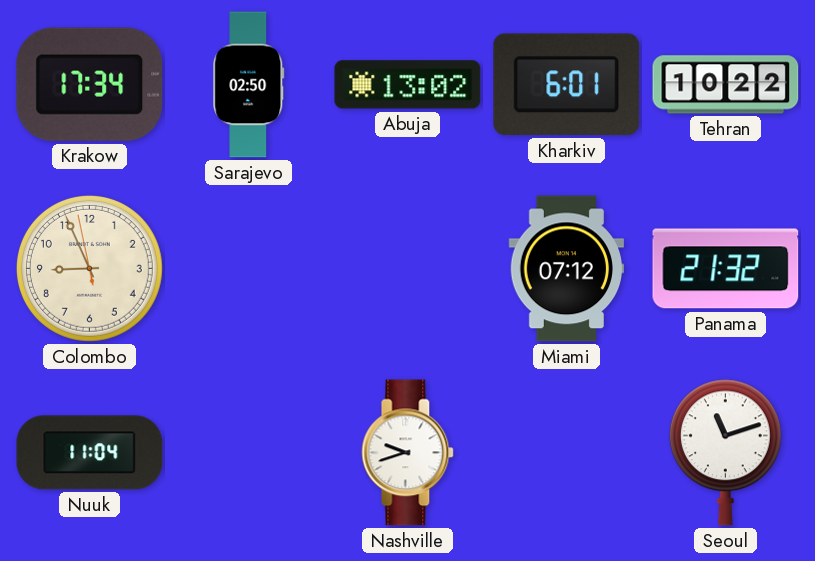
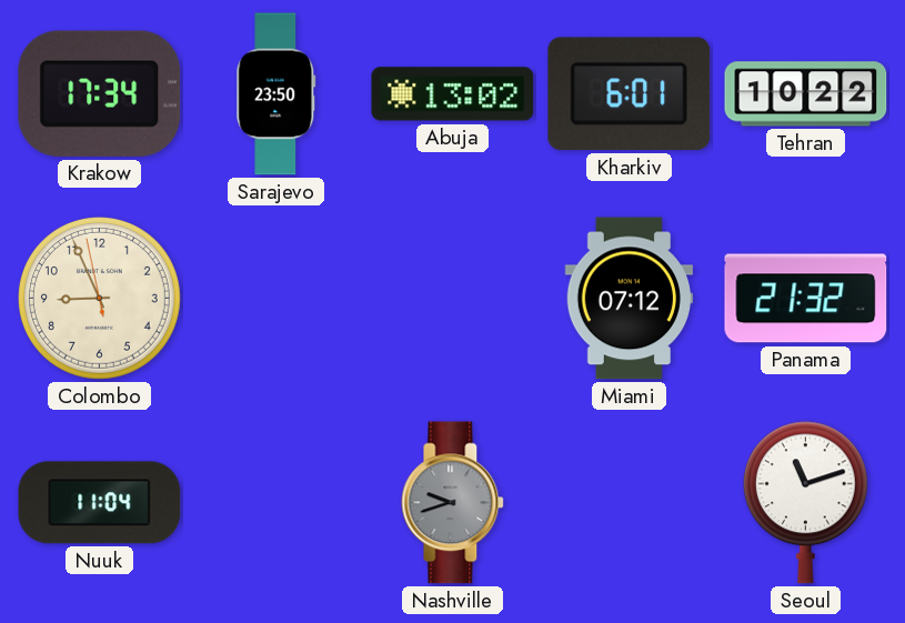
Sarajevo: 02:50 -> 23:50 (276, 94)
Nashville dial: white -> grey (453, 503)
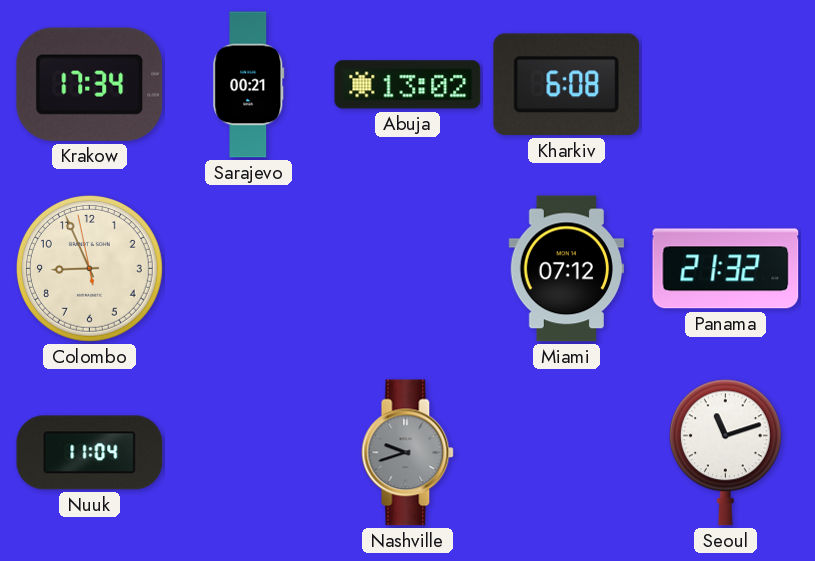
Sarajevo: 23:50 -> 00:21 (249, 85)
Kharkiv: 6:01 -> 6:08 (567, 85)
Tehran: 10:22 -> none (806, 94)
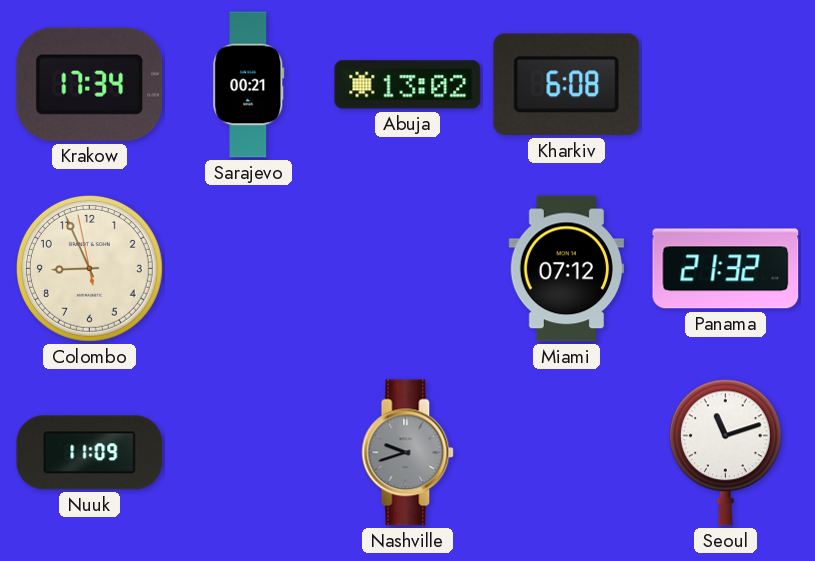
Nuuk: 11:04 -> 11:09 (90, 453)
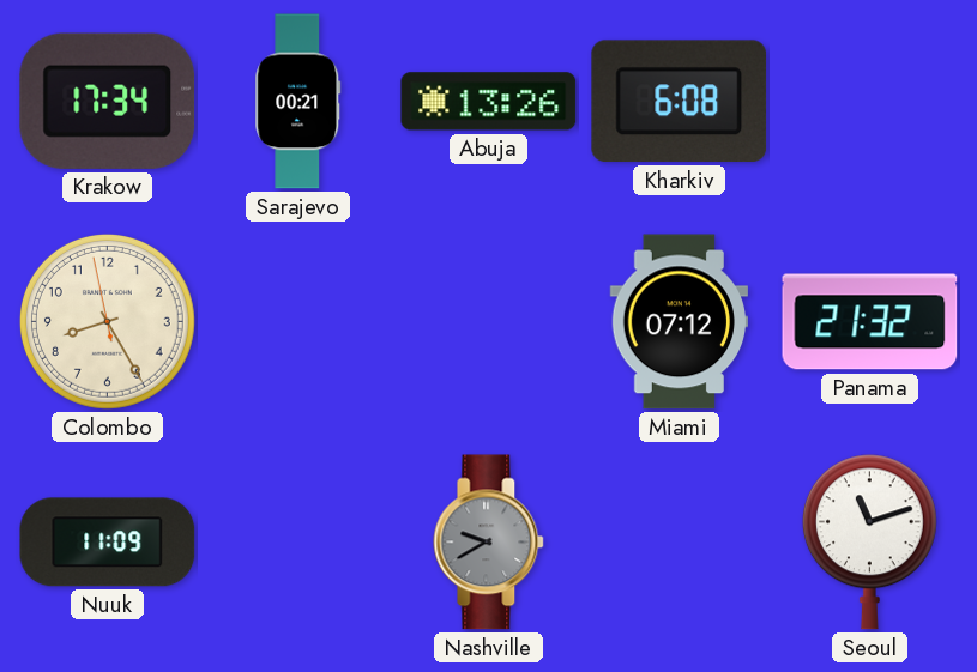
Abuja: 13:02 -> 13:26 (489, 102)
Colombo: 8:55 -> 8:24 (107, 321)
Nashville: 9:42 -> 9:40 (489, 543)
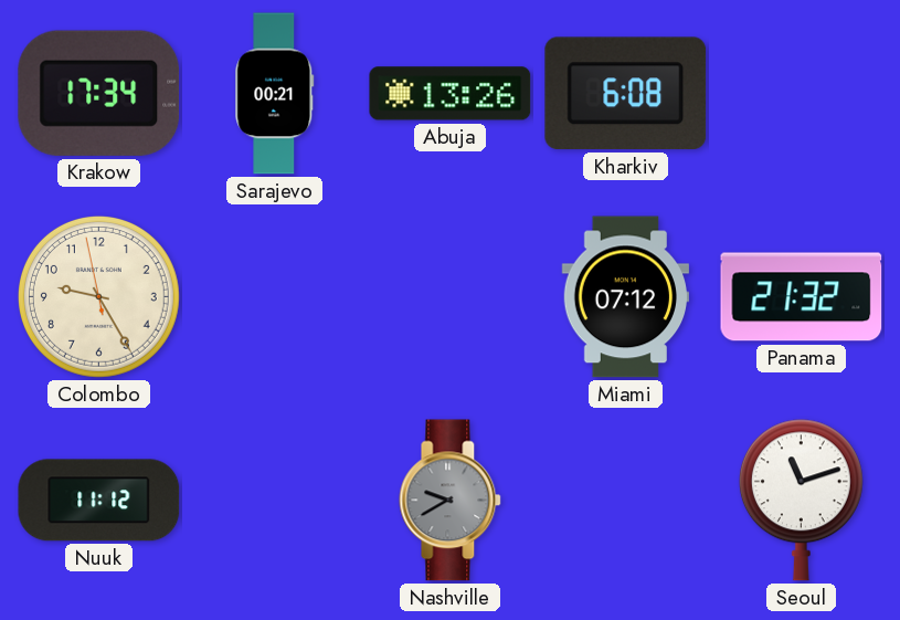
Colombo: 8:24 -> 9:24 (98, 296)
Nuuk: 11:09 -> 11:12 (99, 501)
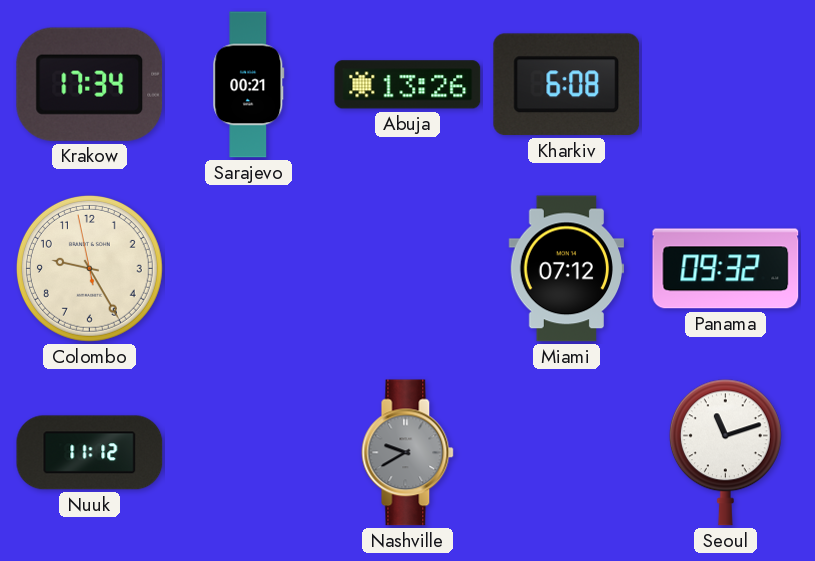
Panama: 21:32 -> 09:32 (726, 269)
